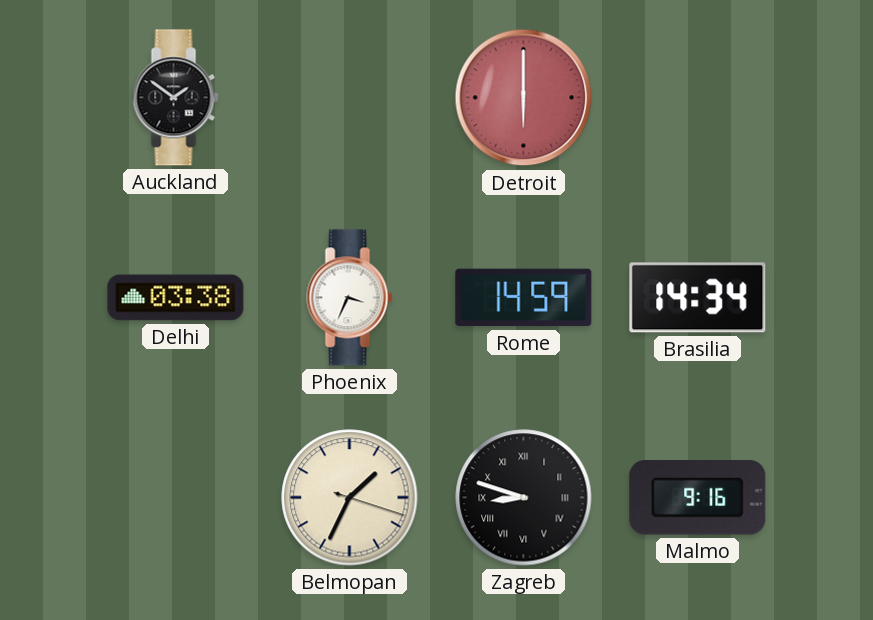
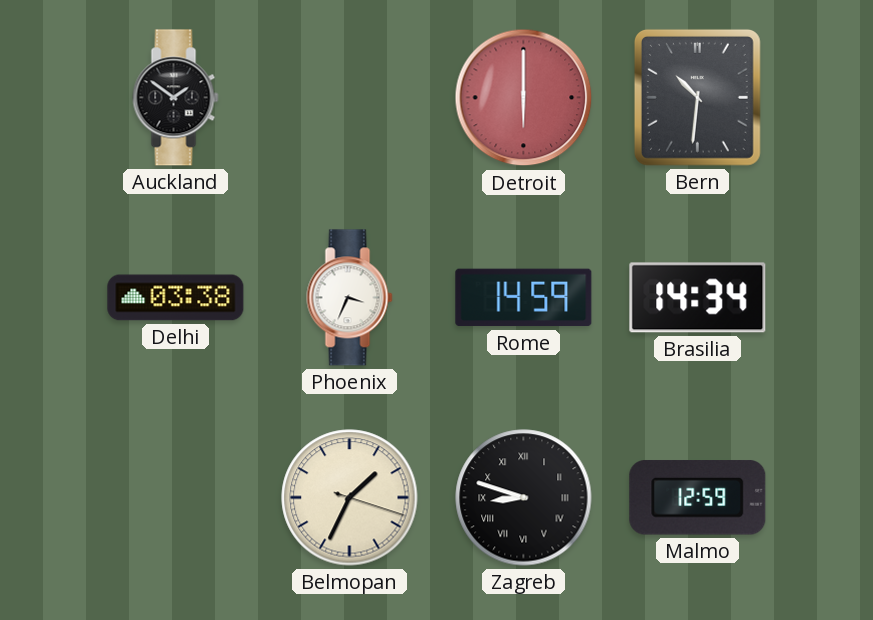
Bern: none -> 10:31 (697, 97)
Malmo: 9:16 -> 12:59 (698, 498)
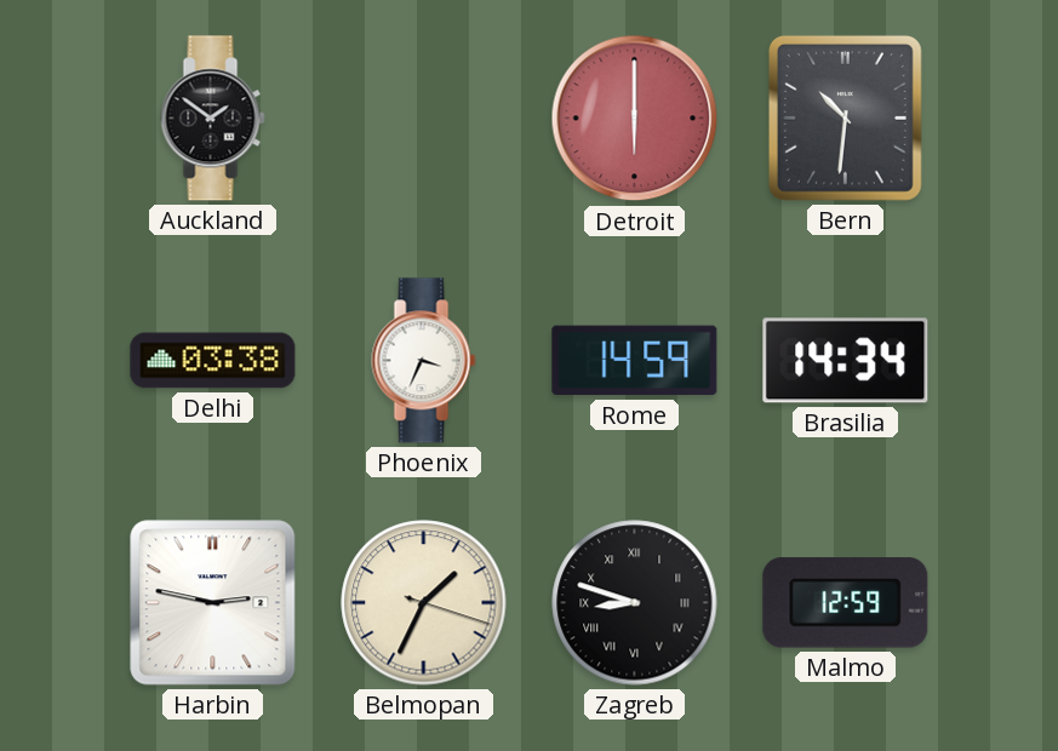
Harbin: none -> 2:47 (213, 603)
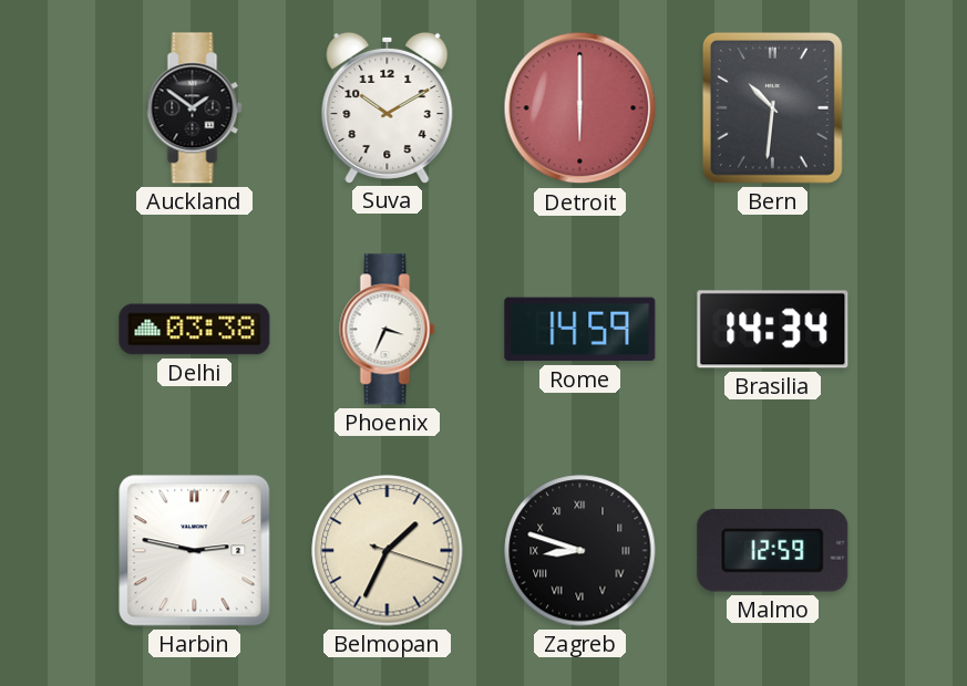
Suva: none -> 10:10 (388, 107)
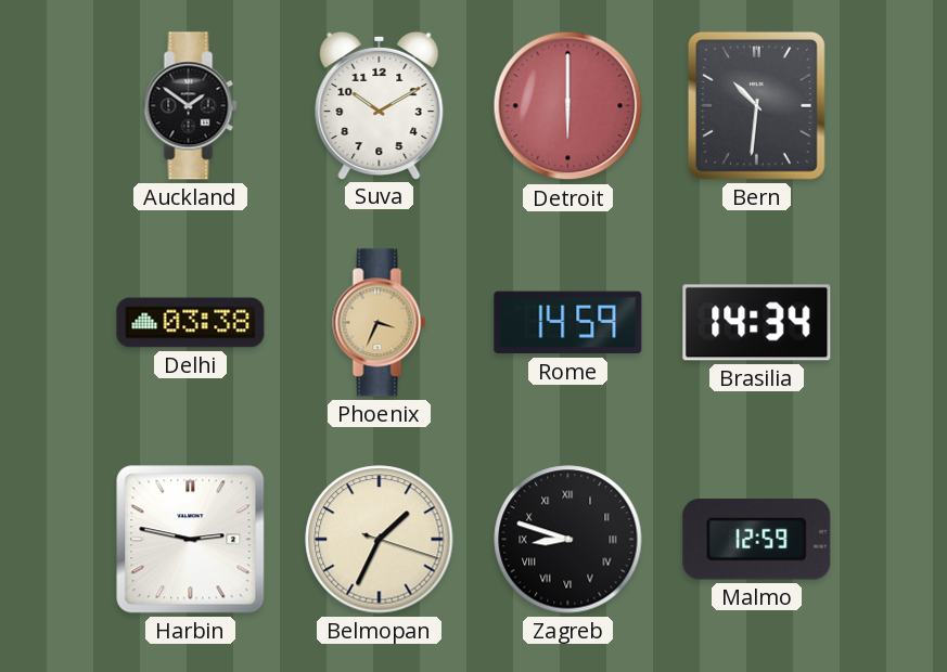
Phoenix dial: white -> champagne (380, 323)
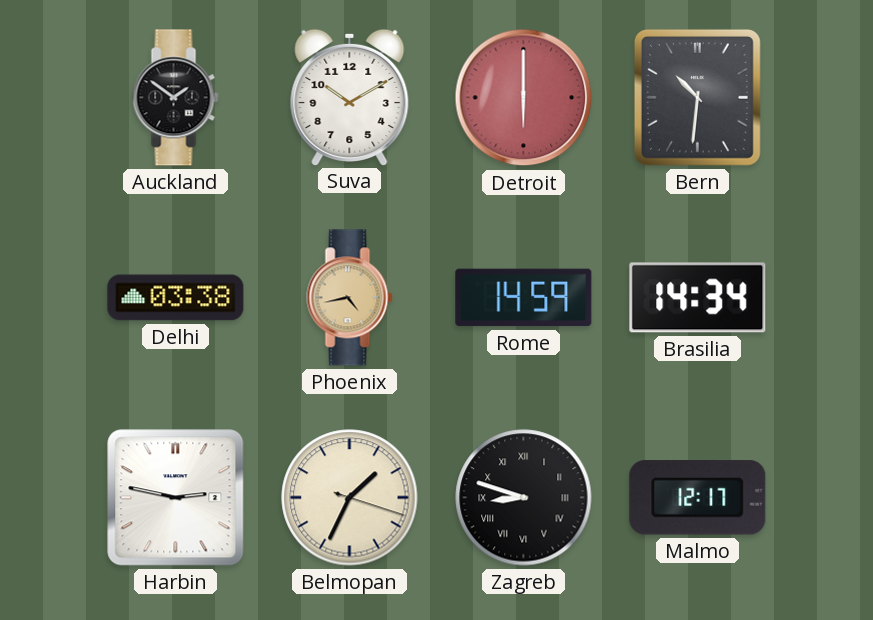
Phoenix: 3:34 -> 4:43 (350, 298)
Malmo: 12:59 -> 12:17 (698, 498)
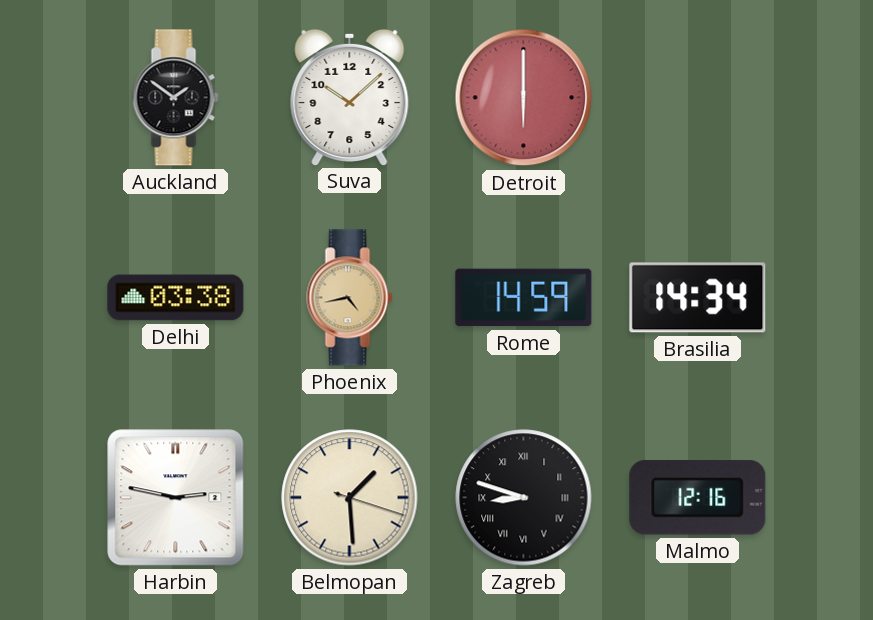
Suva: 10:10 -> 10:08 (350, 97)
Bern: 10:31 -> none (697, 97)
Belmopan: 1:34 -> 1:29 (350, 498)
Malmo: 12:17 -> 12:16 (698, 498)
